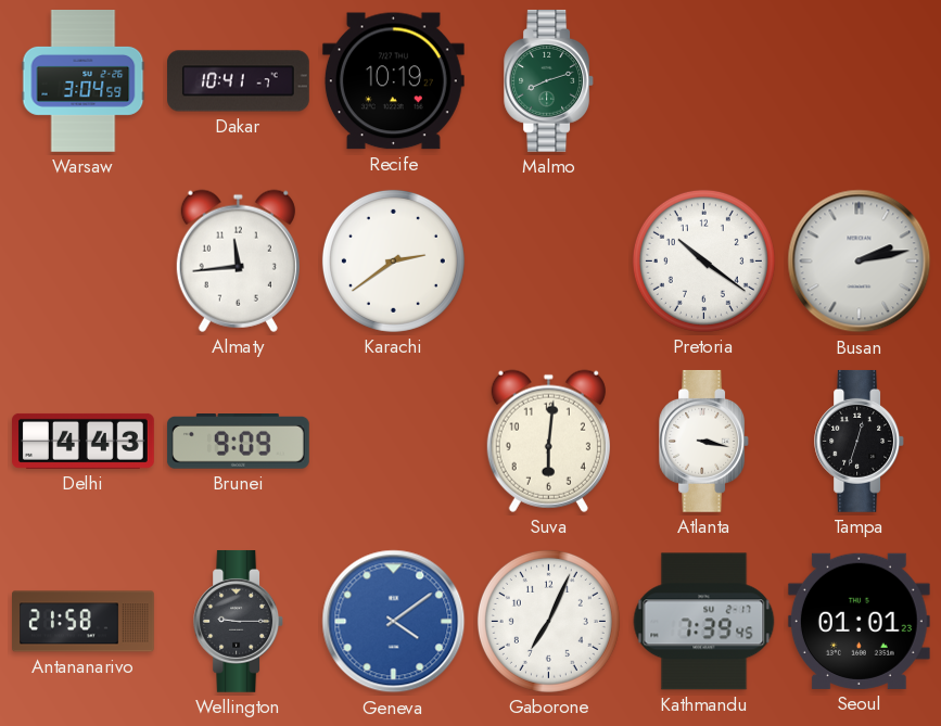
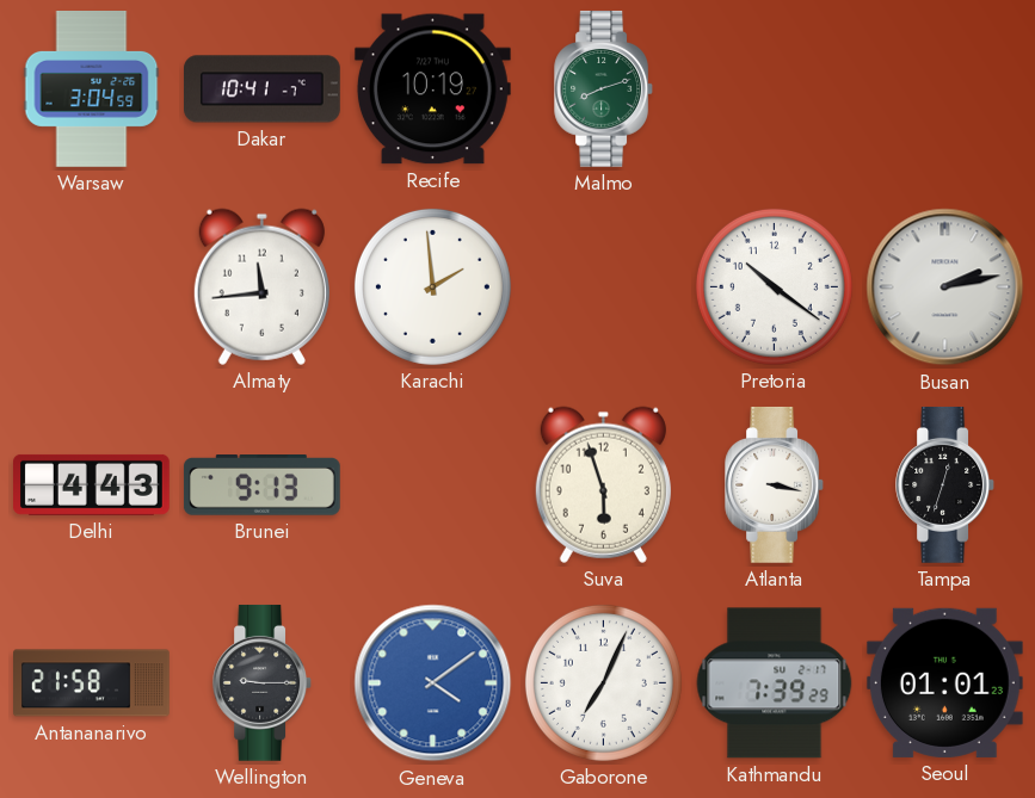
Karachi: 2:39 -> 1:59 (432, 286)
Brunei: 9:09 -> 9:13 (261, 485)
Suva: 6:01 -> 5:57 (603, 484)
Kathmandu: 7:39:45 -> 7:39:29 (775, 683)
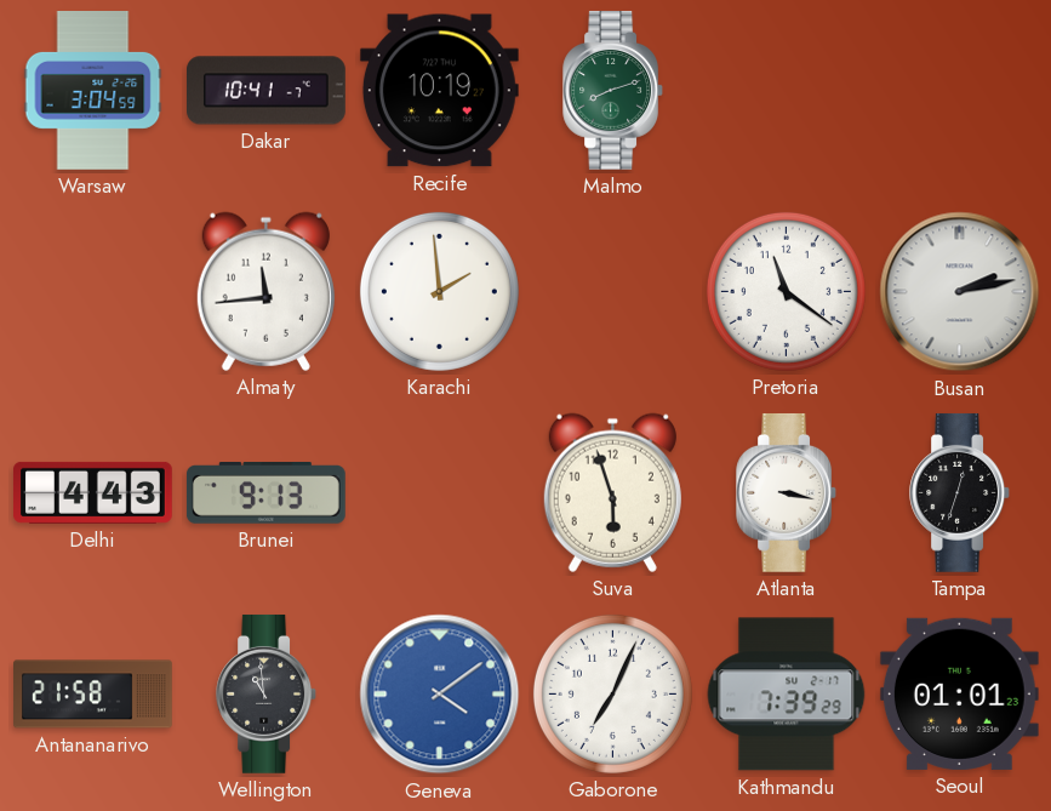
Pretoria: 10:21 -> 11:21 (786, 291)
Wellington: 9:15 -> 10:59 (265, 693)
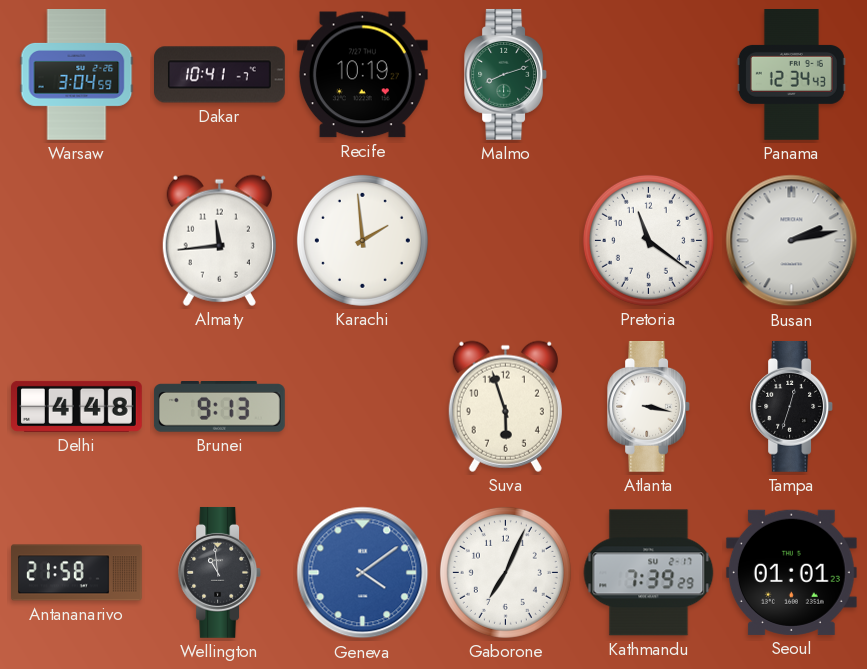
Panama: none -> 12:34 (791, 75)
Delhi: 4:43 -> 4:48 (77, 406)
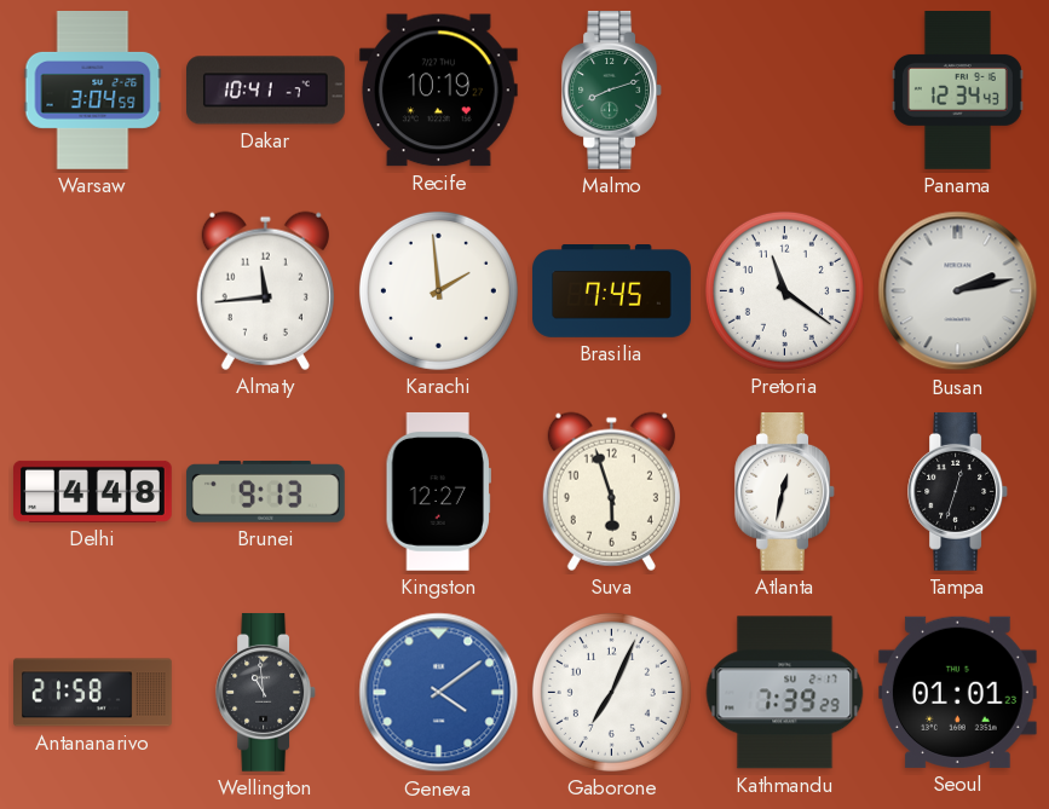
Brasilia: none -> 7:45 (612, 291)
Kingston: none -> 12:27 (438, 491)
Atlanta: 3:17 -> 12:32 (784, 491)
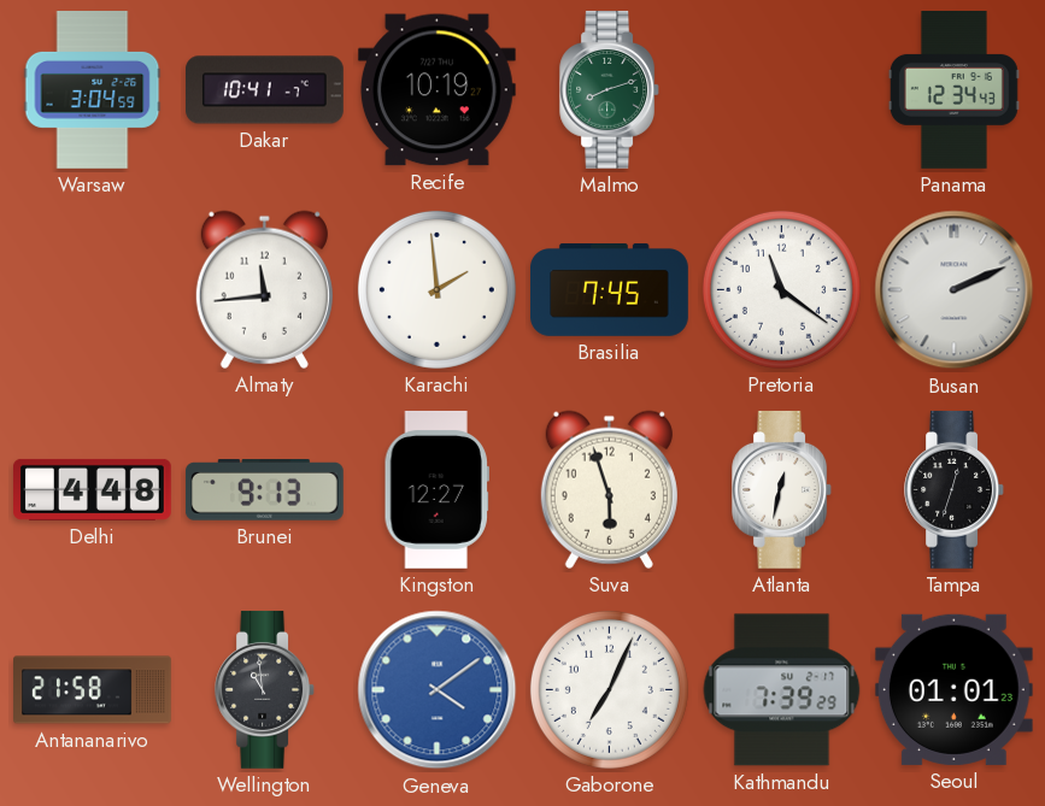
Busan: 2:13 -> 2:11 (955, 290)
